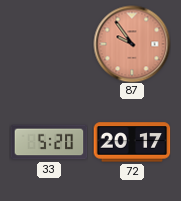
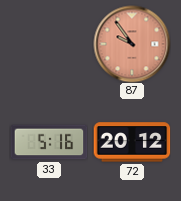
33: 5:20 -> 5:16 (49, 142)
72: 20:17 -> 20:12 (132, 142)
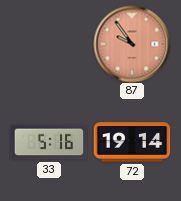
72: 20:12 -> 19:14 (132, 142)
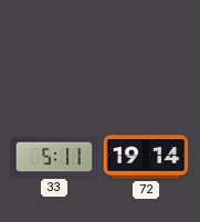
87: 9:54 -> none (132, 44)
33: 5:16 -> 5:11 (54, 157)
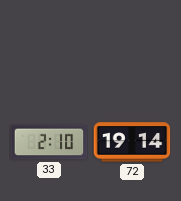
33: 5:11 -> 2:10 (49, 142)
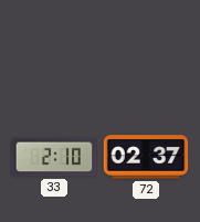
72: 19:14 -> 02:37 (146, 157)
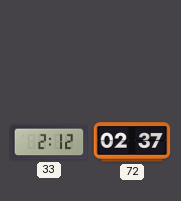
33: 2:10 -> 2:12 (49, 142)
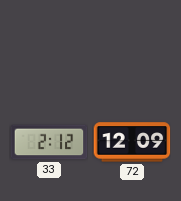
72: 02:37 -> 12:09 (132, 142)
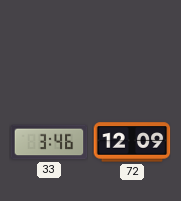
33: 2:12 -> 3:46 (49, 142)
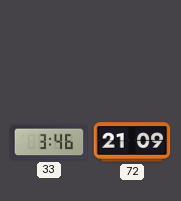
72: 12:09 -> 21:09 (132, 142)
